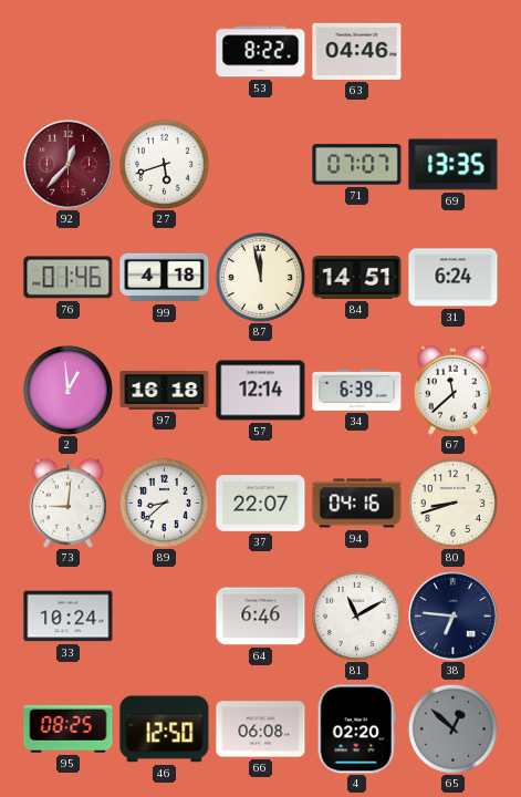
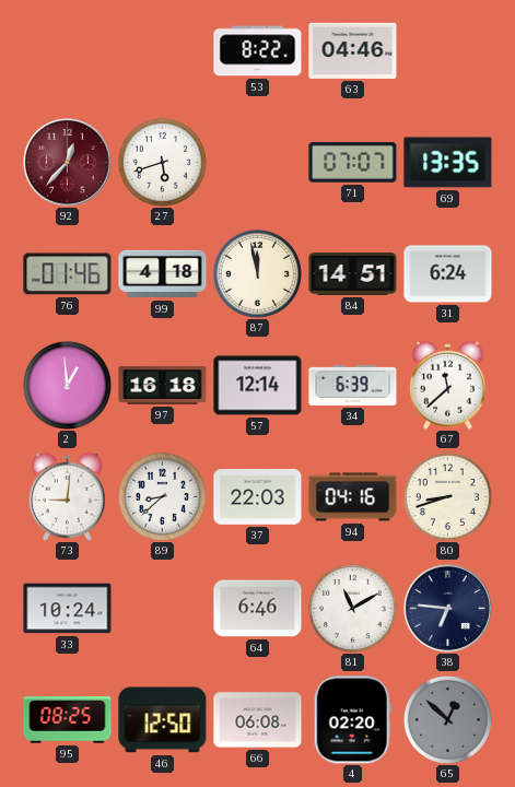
37: 22:07 -> 22:03 (258, 497)
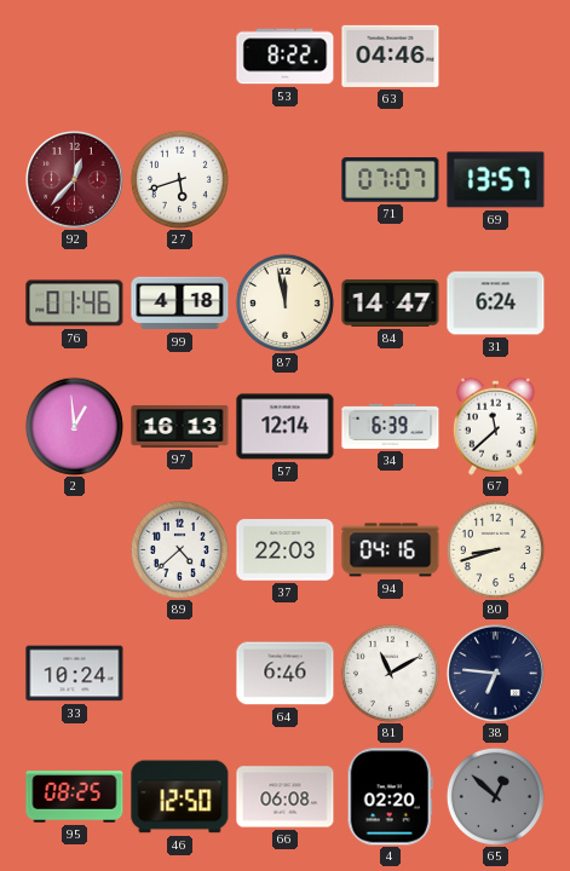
69: 13:35 -> 13:57 (496, 180)
84: 14:51 -> 14:47 (391, 302)
97: 16:18 -> 16:13 (180, 427)
73: 9:01 -> none (67, 496)
89: 8:38 -> 4:38 (179, 549)
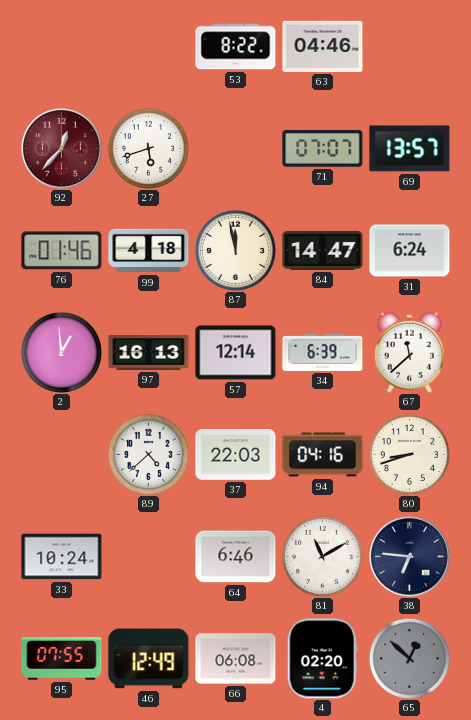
95: 08:25 -> 07:55 (62, 659)
46: 12:50 -> 12:49 (149, 659)
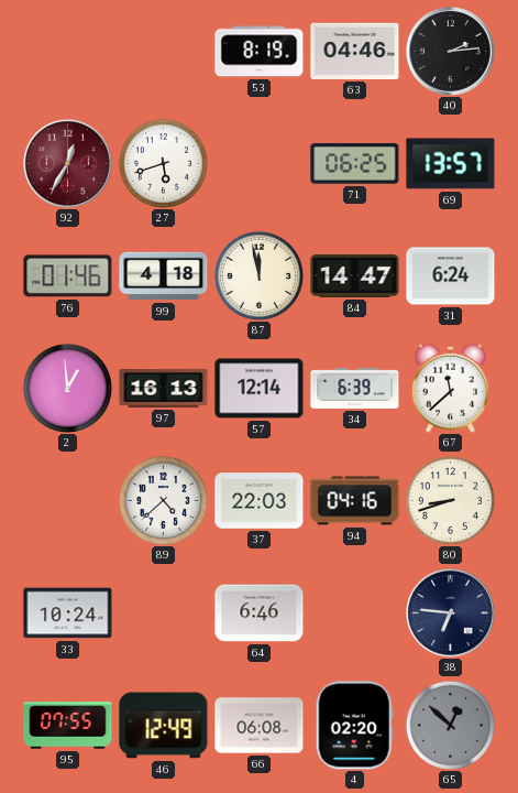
53: 8:22 -> 8:19 (260, 52)
40: none -> 2:14 (451, 52)
92: 12:37 -> 12:35 (68, 164)
71: 07:07 -> 06:25 (355, 164)
81: 11:10 -> none (322, 556)
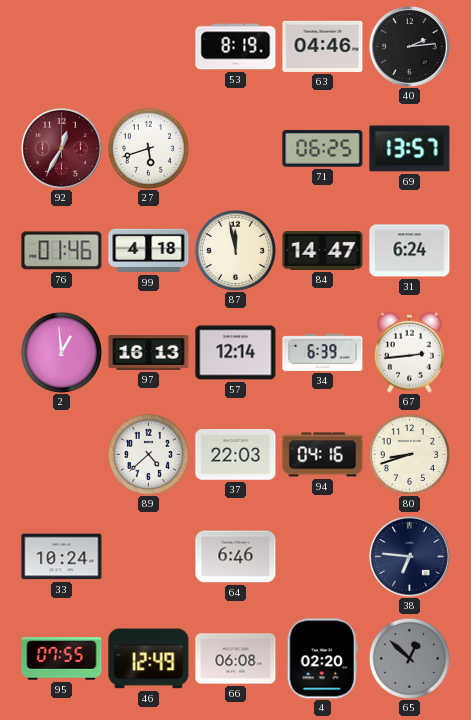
67: 11:38 -> 2:44 (409, 352)
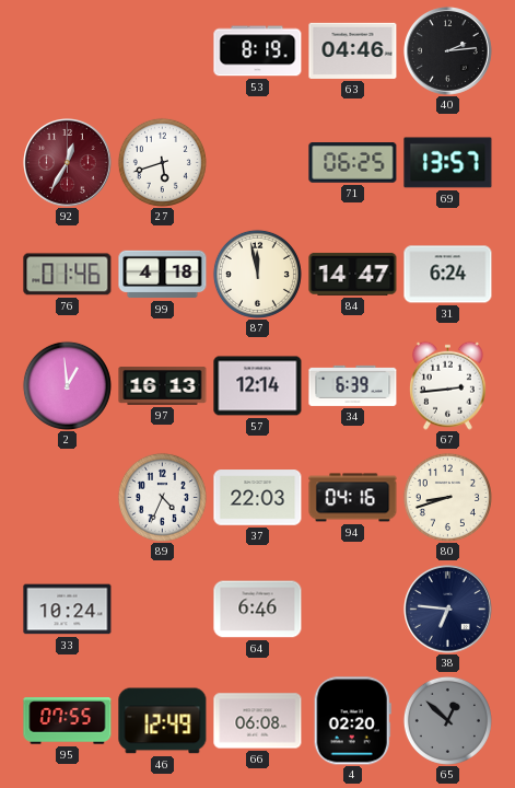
89: 4:38 -> 4:34 (162, 497)
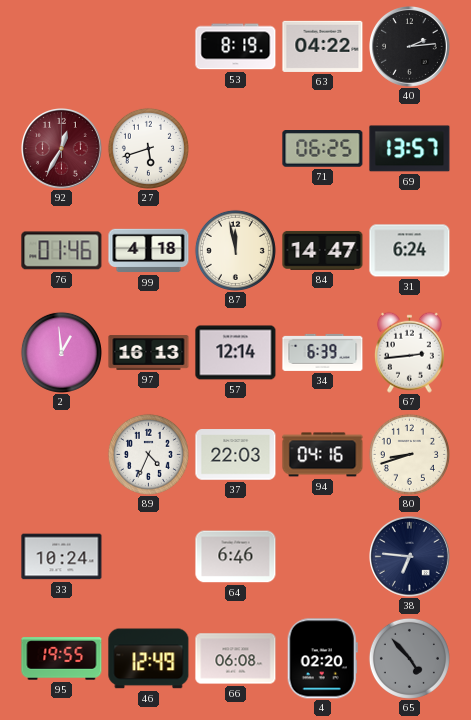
63: 04:46 -> 04:22 (323, 46)
95: 07:55 -> 19:55 (62, 659)
65: 12:52 -> 4:53 (409, 658)
